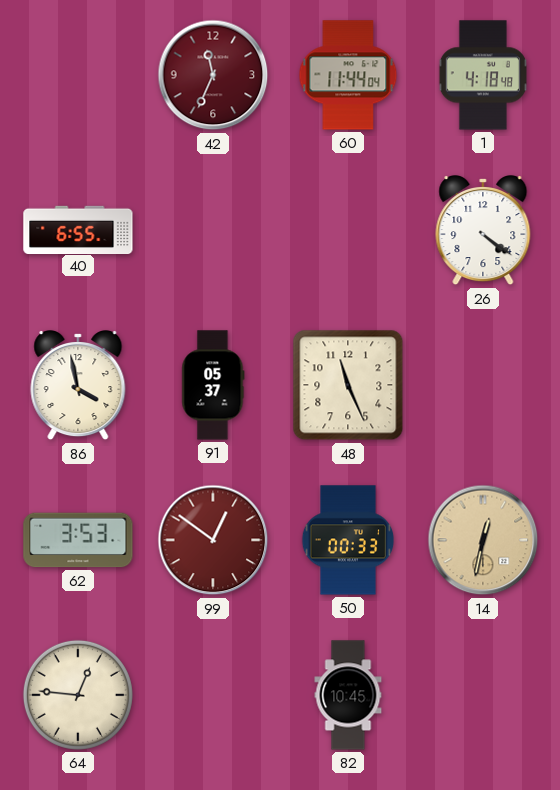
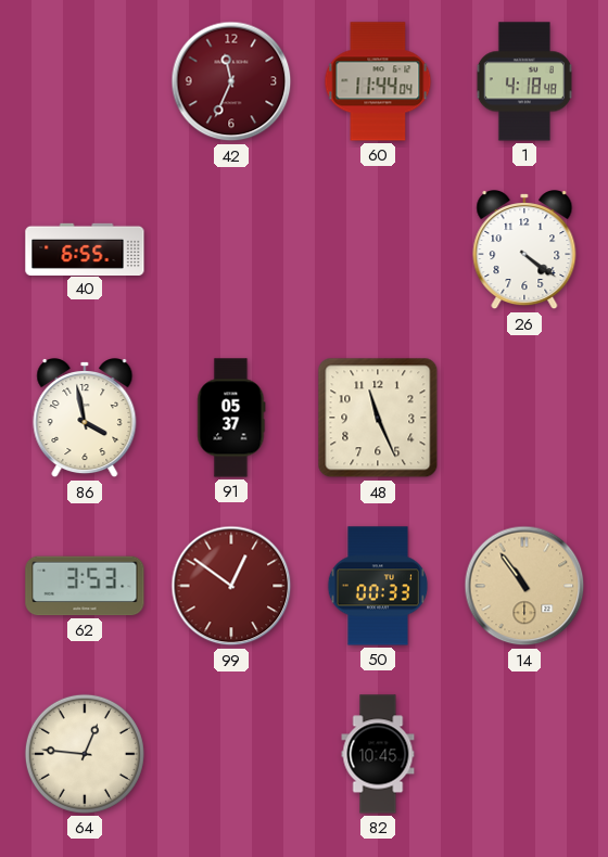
14: 12:32 -> 10:54 (524, 586)
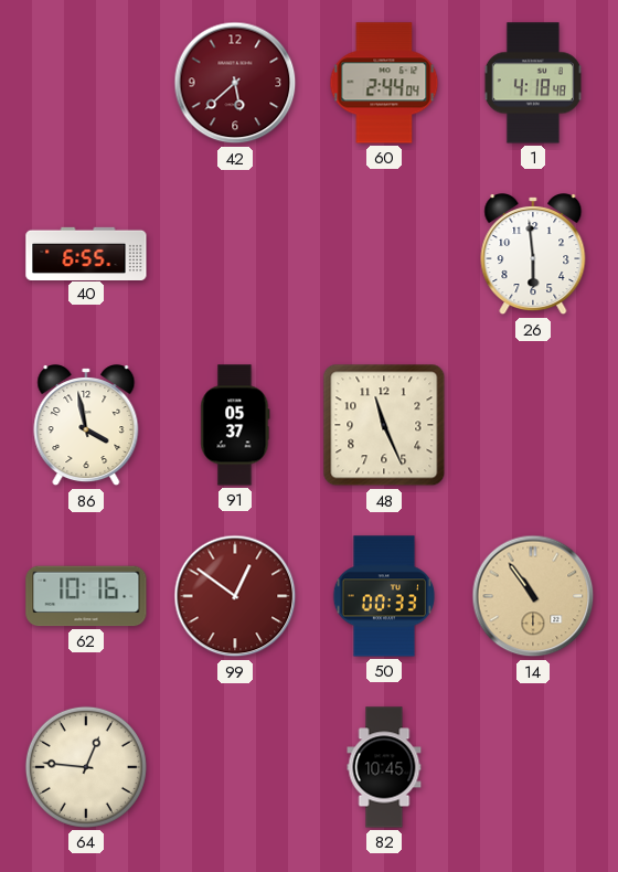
42: 11:34 -> 5:38 (235, 83)
60: 11:44 -> 2:44 (384, 83)
26: 4:21 -> 5:59 (533, 255)
62: 3:53 -> 10:16 (86, 596)
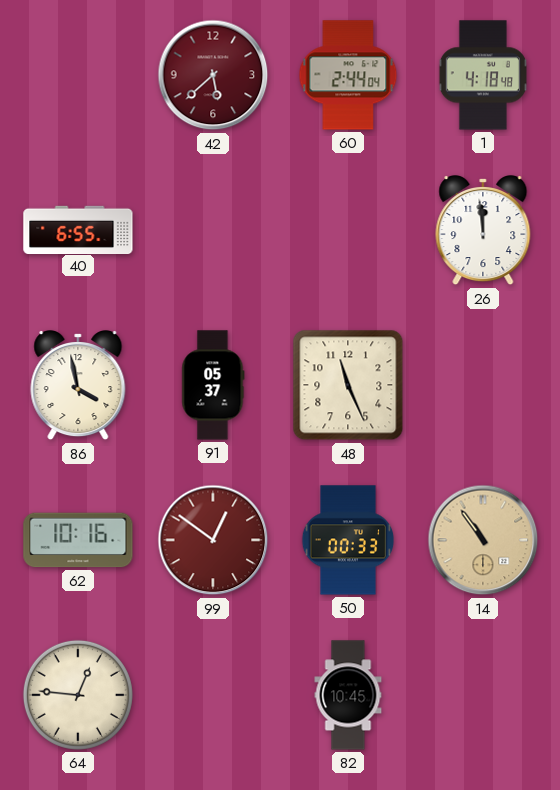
26: 5:59 -> 11:59 (483, 231)
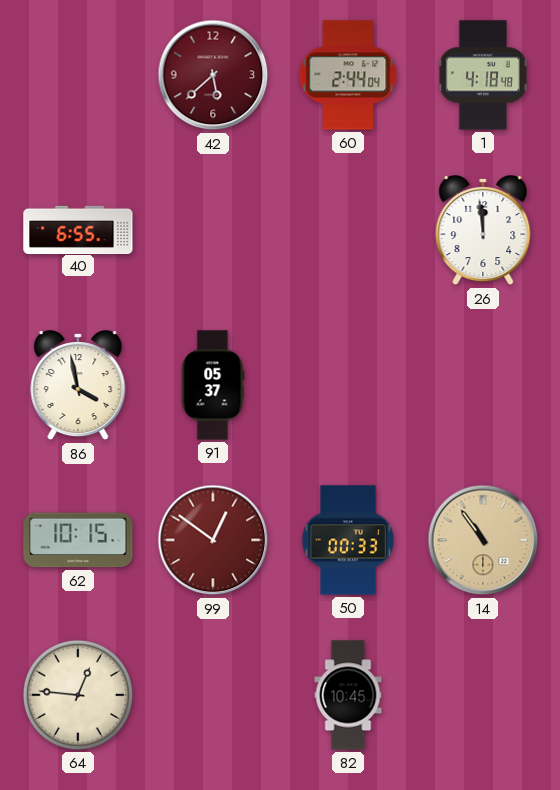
48: 11:26 -> none (348, 385)
62: 10:16 -> 10:15 (78, 540)
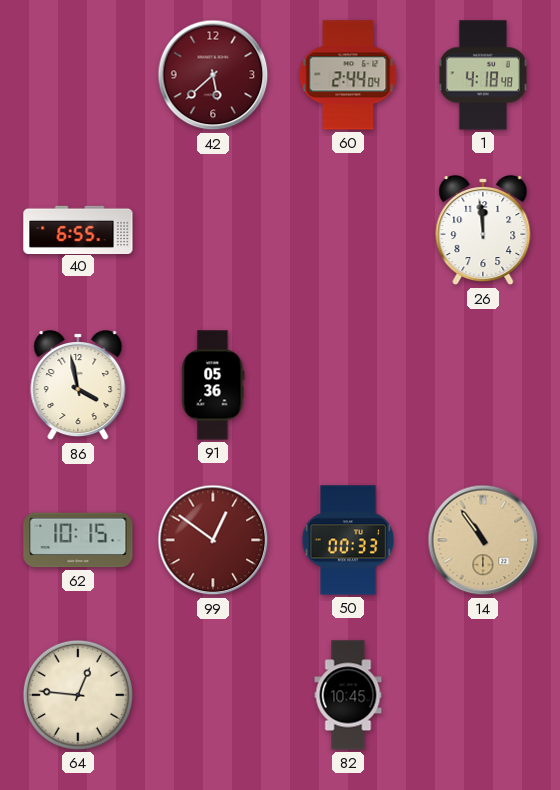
91: 05:37 -> 05:36 (213, 385)
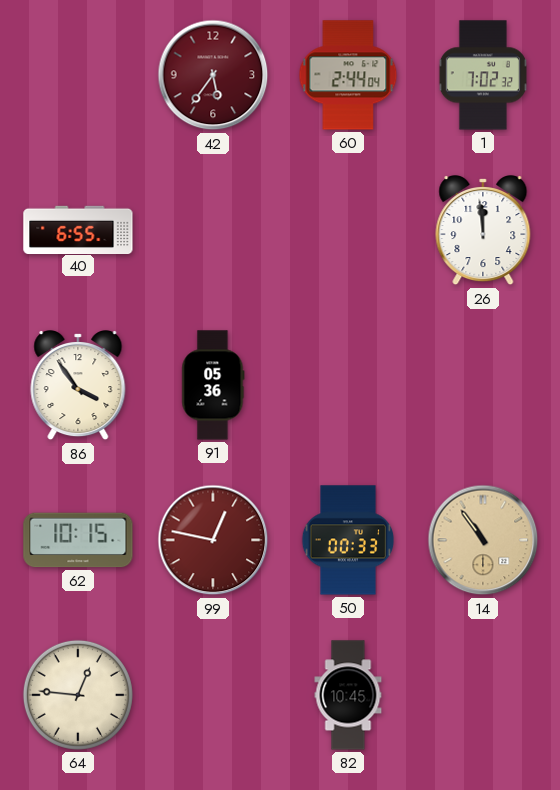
42: 5:38 -> 5:36 (213, 75)
1: 4:18 -> 7:02 (483, 75)
86: 3:58 -> 3:54 (78, 386)
99: 12:51 -> 12:47 (213, 540)
